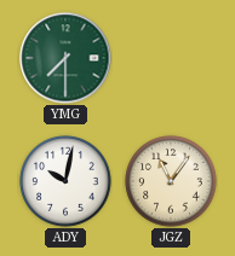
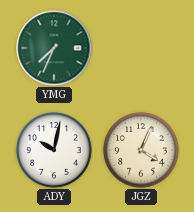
YMG: 7:30 -> 7:34 (54, 48)
JGZ: 11:06 -> 4:04 (141, 150)
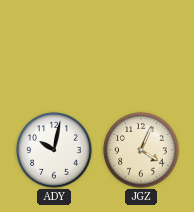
YMG: 7:34 -> none (54, 48)
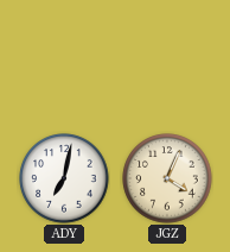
ADY: 10:02 -> 7:02 (64, 178)
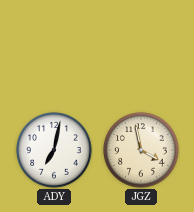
JGZ: 4:04 -> 3:58 (141, 150)
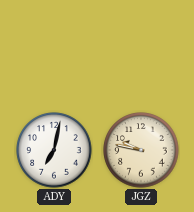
JGZ: 3:58 -> 9:47 (141, 150)
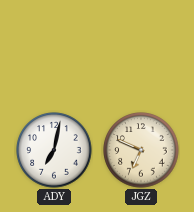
JGZ: 9:47 -> 6:49 (141, 150)
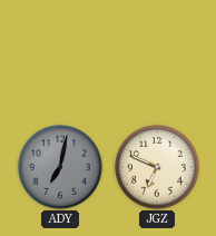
ADY dial: white -> grey (60, 167)
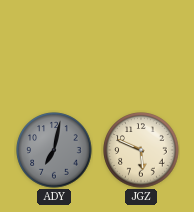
JGZ: 6:49 -> 5:49 (141, 150)
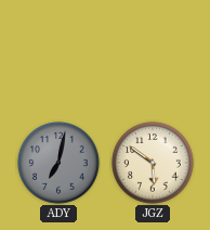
JGZ: 5:49 -> 5:51 (153, 163)
